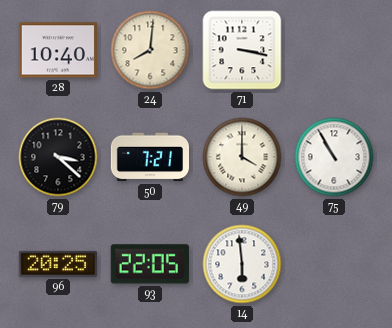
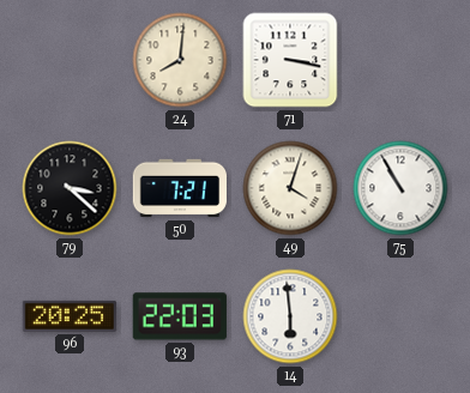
28: 10:40 -> none (57, 50)
49: 4:00 -> 4:03 (290, 188)
93: 22:05 -> 22:03 (180, 316)
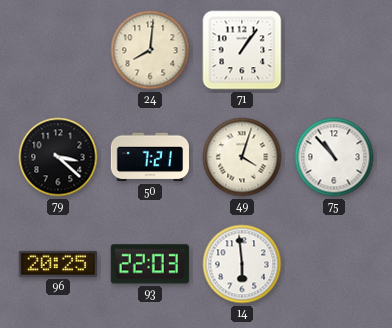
71: 3:17 -> 1:06 (242, 50)
75: 10:55 -> 10:53 (334, 157)
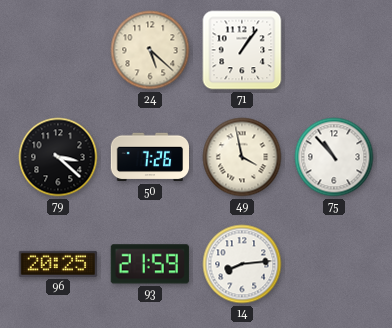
24: 8:01 -> 5:22 (150, 50)
50: 7:21 -> 7:26 (149, 157)
49: 4:03 -> 3:58 (242, 157)
93: 22:03 -> 21:59 (150, 264)
14: 5:59 -> 8:14 (242, 264)
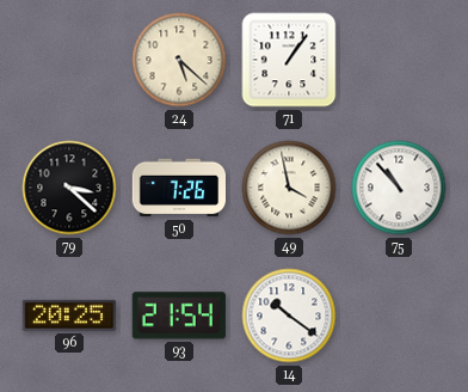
93: 21:59 -> 21:54 (179, 316)
14: 8:14 -> 10:21 (289, 316)
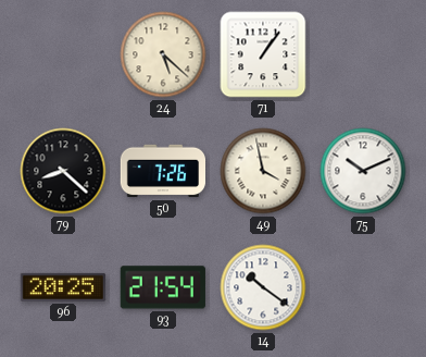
79: 3:22 -> 8:22 (63, 171)
75: 10:53 -> 10:11 (363, 171)
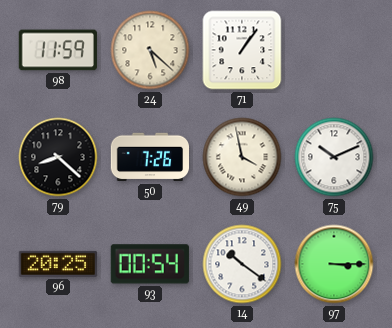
98: none -> 11:59 (57, 50)
93: 21:54 -> 00:54 (150, 264)
97: none -> 3:15 (334, 264)
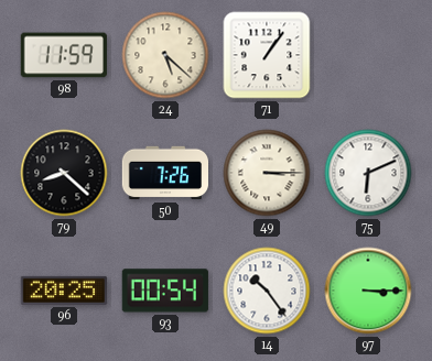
49: 3:58 -> 3:15 (267, 173)
75: 10:11 -> 6:11 (368, 173)
14: 10:21 -> 10:24 (267, 291)
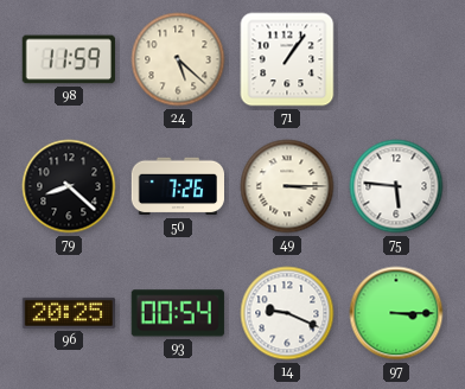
75: 6:11 -> 5:46 (396, 186)
14: 10:24 -> 9:19 (287, 313)
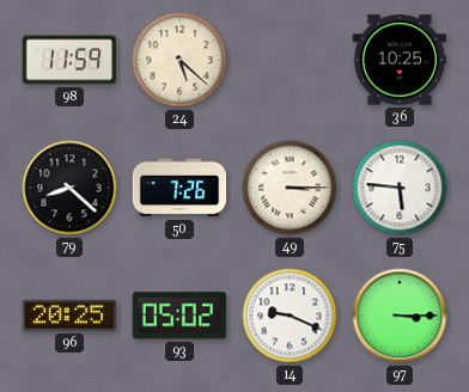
71: 1:06 -> none (287, 59)
36: none -> 10:25 (400, 60)
93: 00:54 -> 05:02 (179, 316)
